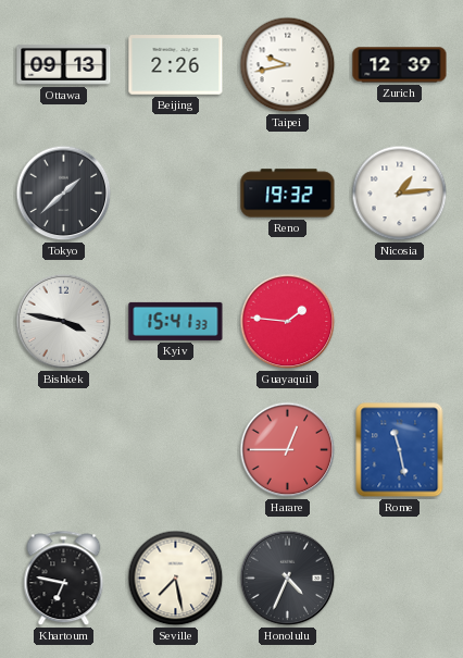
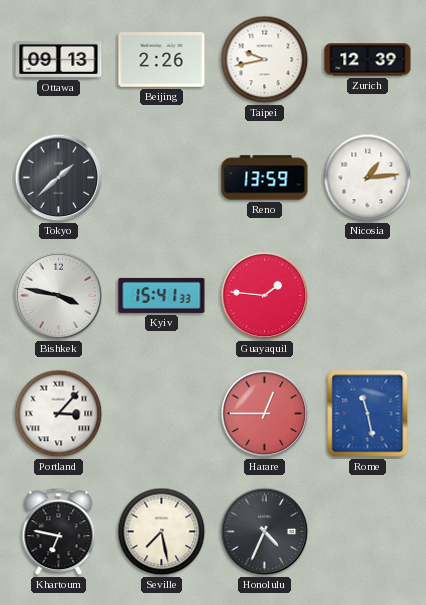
Reno: 19:32 -> 13:59 (265, 178)
Portland: none -> 3:07 (59, 414)
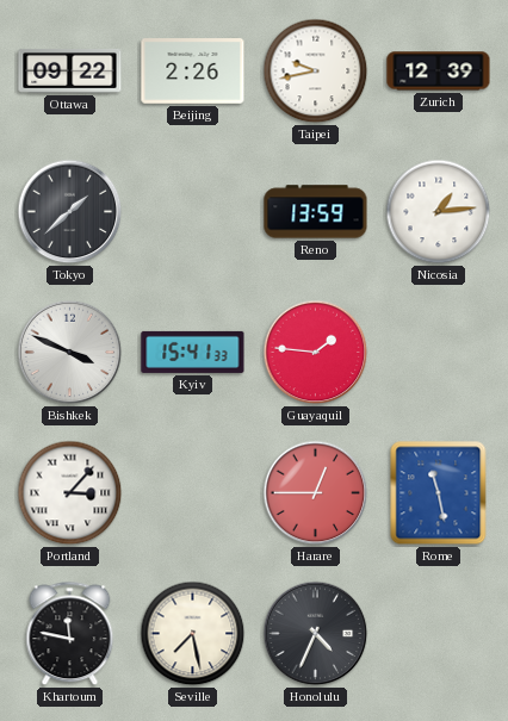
Ottawa: 09:13 -> 09:22 (70, 70)
Bishkek: 3:47 -> 3:49 (70, 353)
Khartoum: 6:47 -> 11:47 (70, 634)
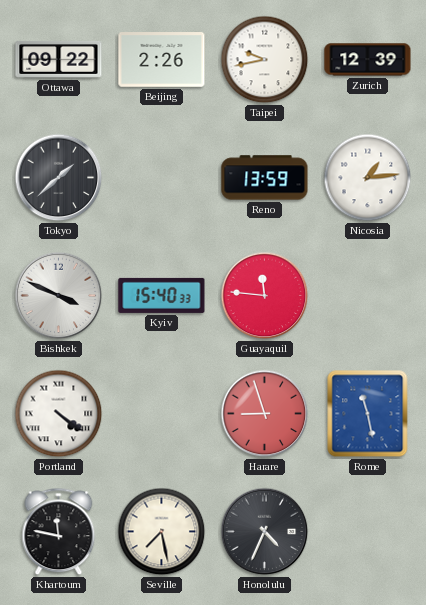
Kyiv: 15:41 -> 15:40 (162, 295)
Guayaquil: 1:46 -> 11:46 (265, 296)
Portland: 3:07 -> 4:21 (59, 414)
Harare: 12:45 -> 8:57 (265, 414)
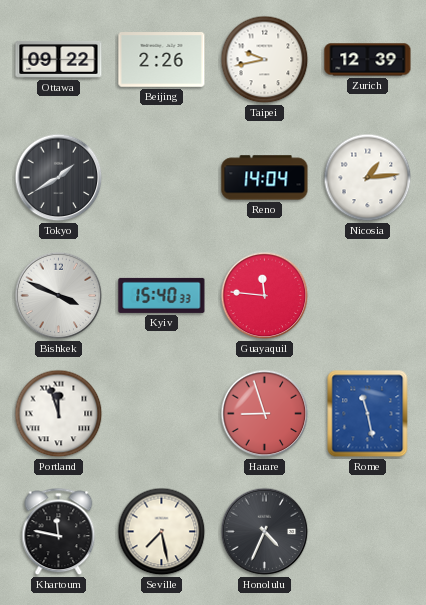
Tokyo: 1:38 -> 1:40 (59, 178)
Reno: 13:59 -> 14:04 (265, 178)
Portland: 4:21 -> 11:57 (59, 414)
